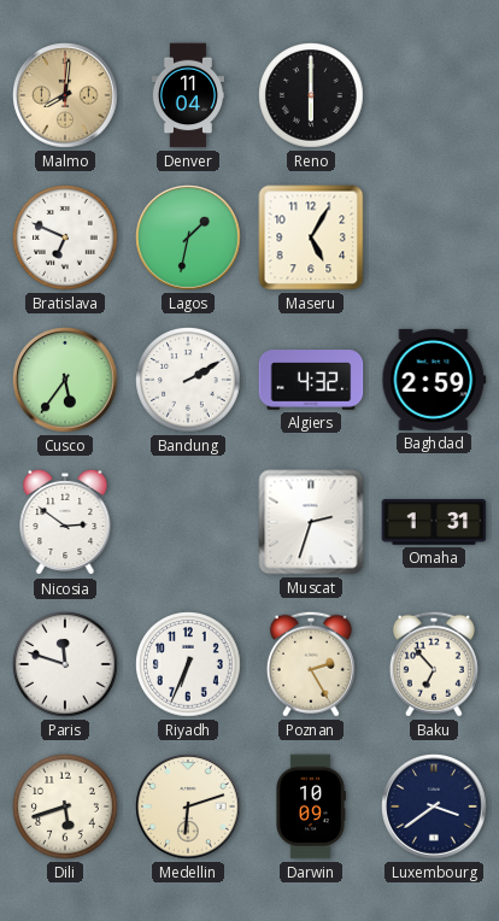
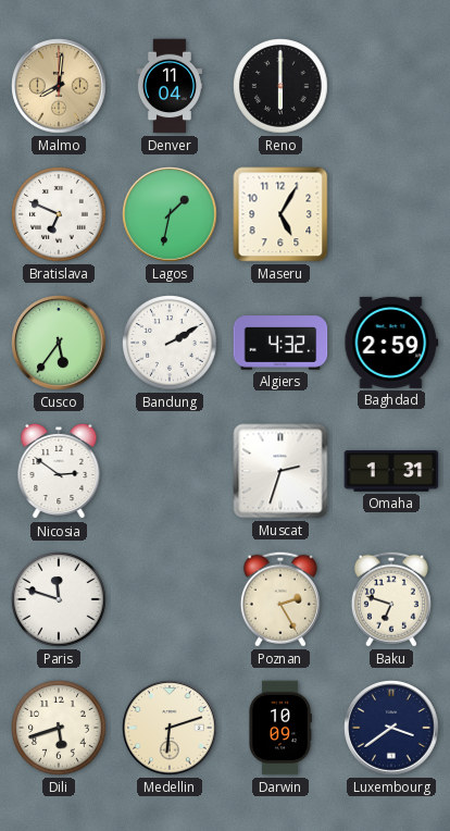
Riyadh: 6:34 -> none (188, 664)
Baku: 6:53 -> 6:48 (391, 599)
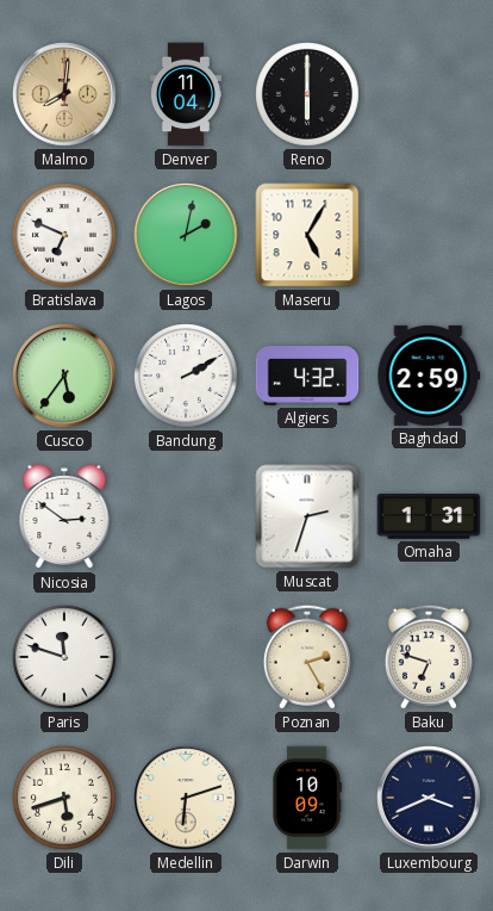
Lagos: 1:32 -> 2:02 (186, 235)
Luxembourg: 3:39 -> 3:41 (429, 798)
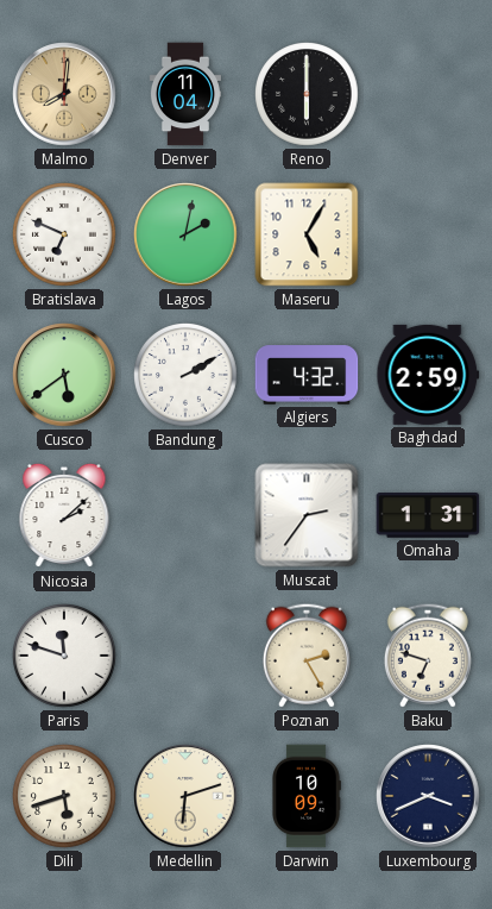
Cusco: 5:36 -> 5:39 (64, 375)
Nicosia: 2:51 -> 2:08 (64, 515)
Muscat: 2:33 -> 2:36 (307, 515)
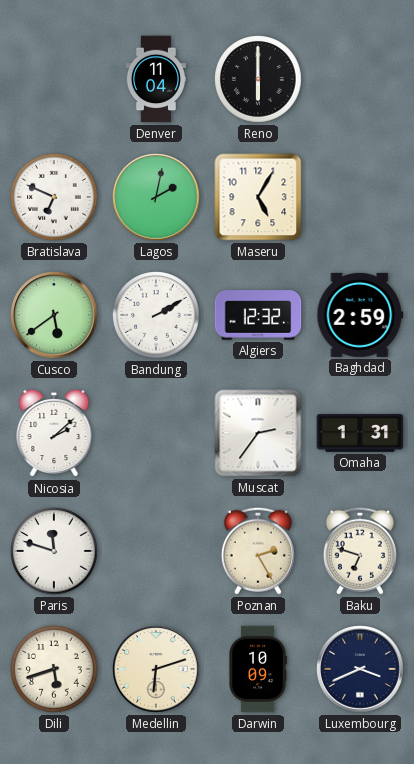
Malmo: 8:01 -> none (64, 94)
Algiers: 4:32 -> 12:32 (258, 315)
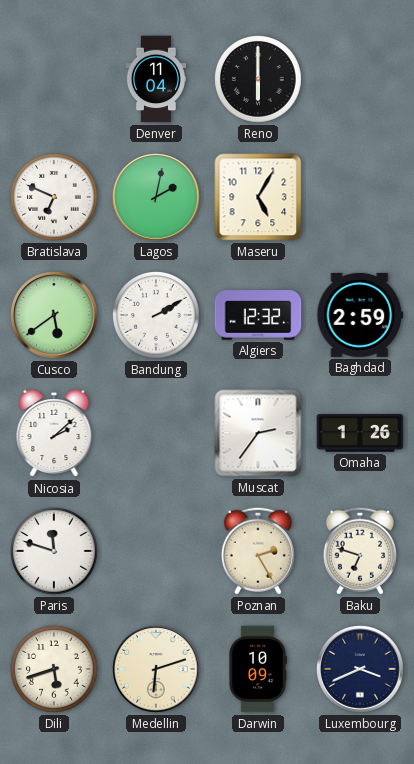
Omaha: 1:31 -> 1:26 (360, 434)
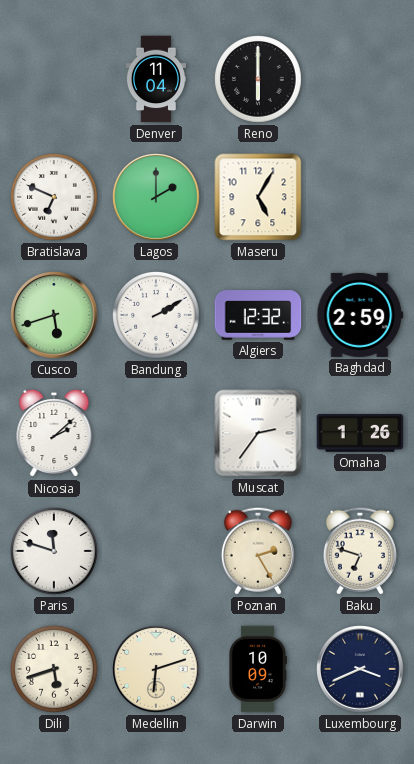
Lagos: 2:02 -> 2:00 (156, 197)
Cusco: 5:39 -> 5:42 (54, 315)
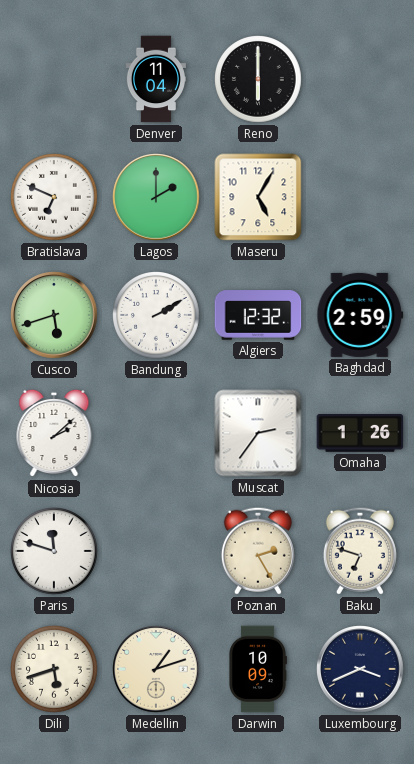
Medellin: 6:12 -> 1:12 (156, 669)
